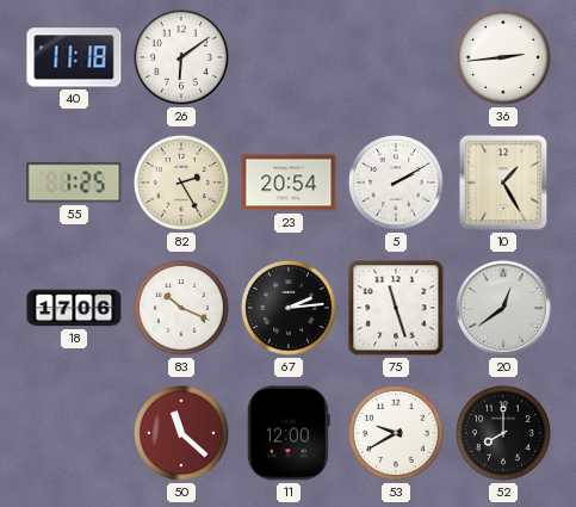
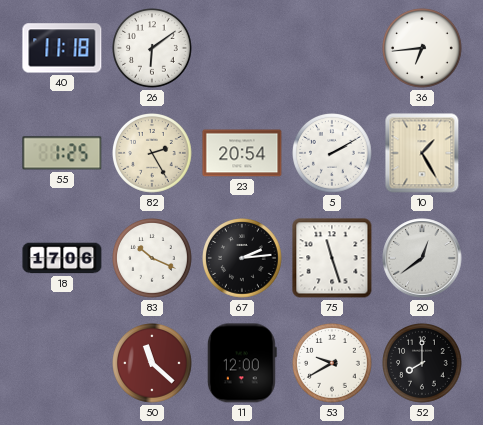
36: 2:44 -> 6:44 (423, 49)
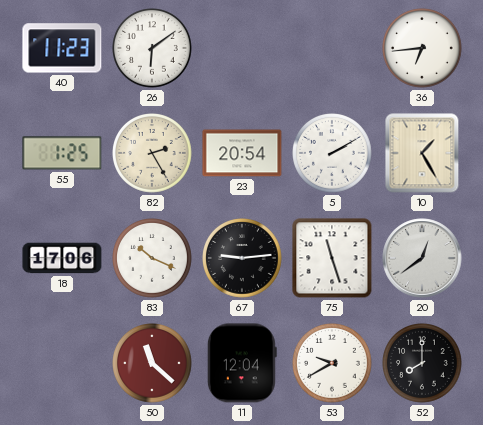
40: 11:18 -> 11:23 (62, 48)
67: 2:14 -> 9:14 (243, 259)
11: 12:00 -> 12:04 (242, 363)
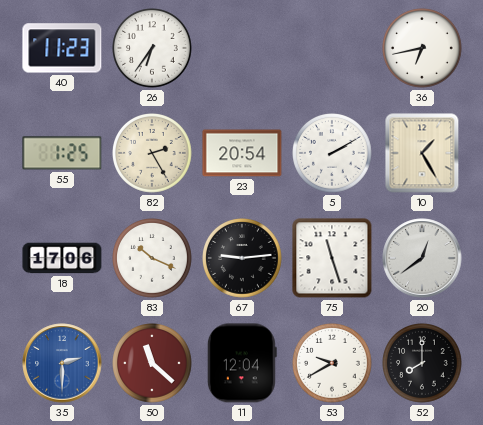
26: 6:09 -> 6:36 (153, 49)
36: 6:44 -> 6:43 (423, 49)
35: none -> 2:30 (62, 363)
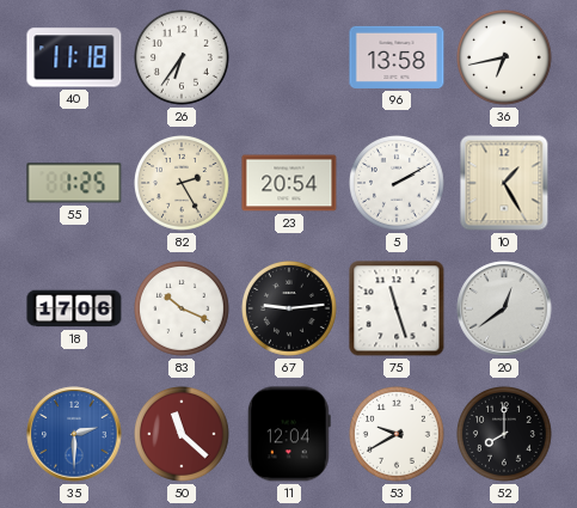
40: 11:23 -> 11:18 (74, 57)
96: none -> 13:58 (397, 57)
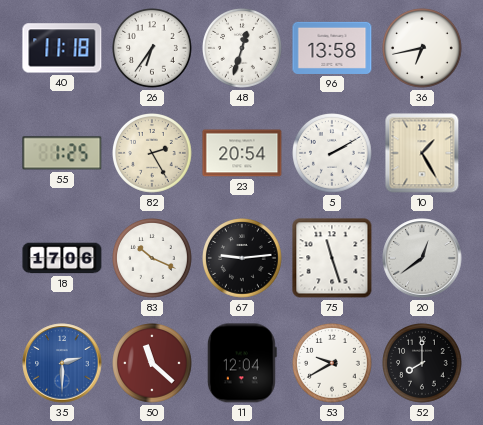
48: none -> 12:33 (243, 49)
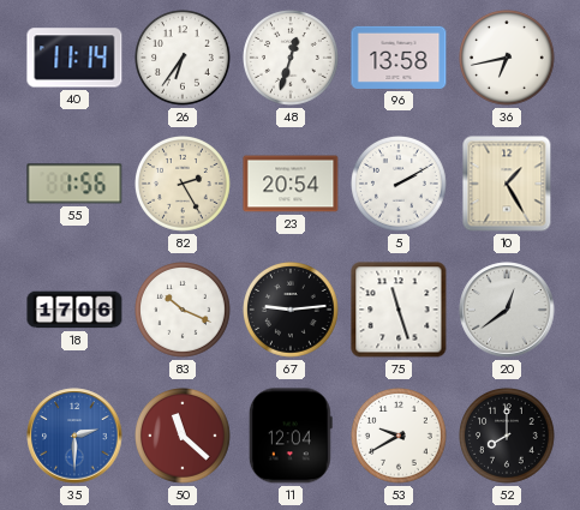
40: 11:18 -> 11:14 (74, 58)
55: 1:25 -> 1:56 (74, 184)
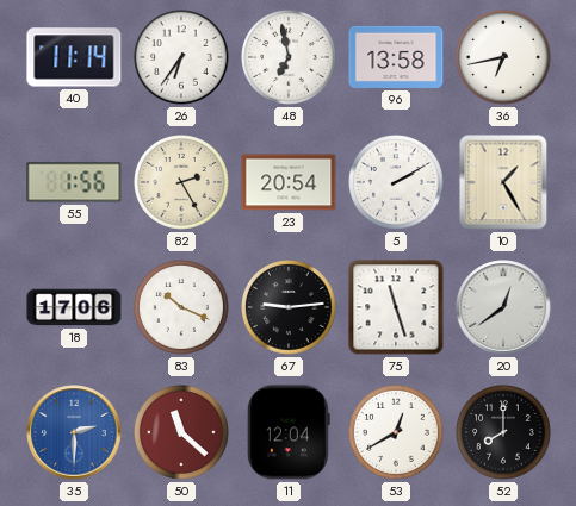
48: 12:33 -> 6:58 (290, 58)
53: 9:40 -> 12:40 (397, 433)
